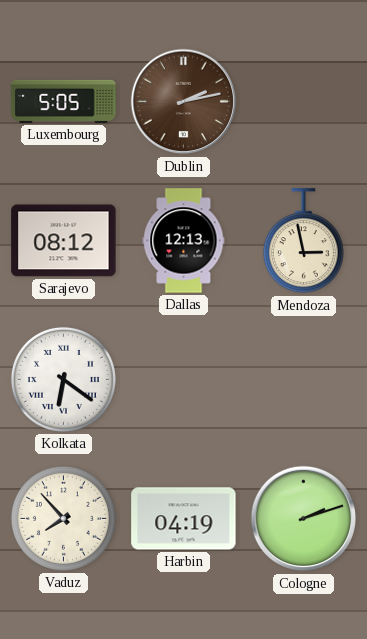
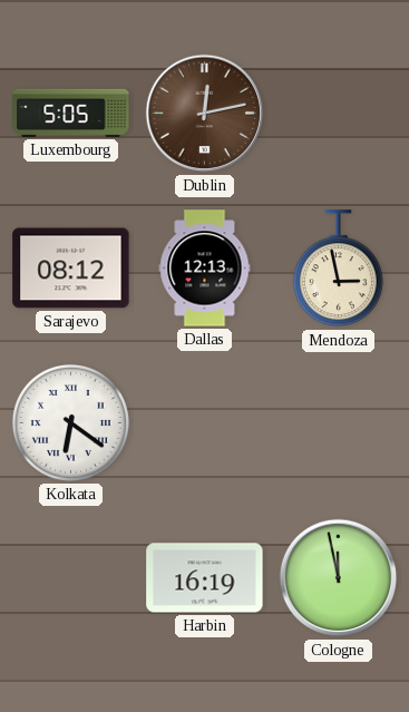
Dublin: 2:13 -> 12:13 (205, 114)
Vaduz: 7:53 -> none (63, 518)
Harbin: 04:19 -> 16:19 (205, 578)
Cologne: 2:12 -> 11:58 (339, 578)
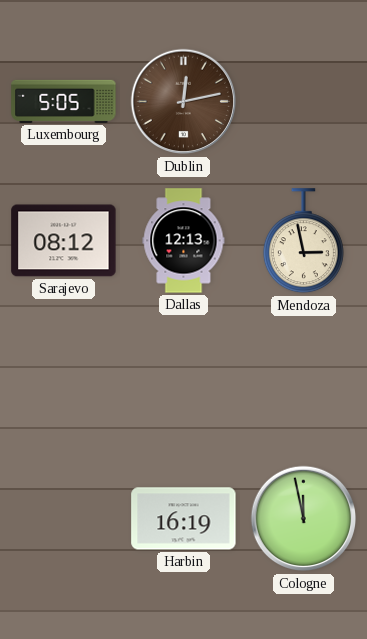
Kolkata: 6:21 -> none (70, 422)
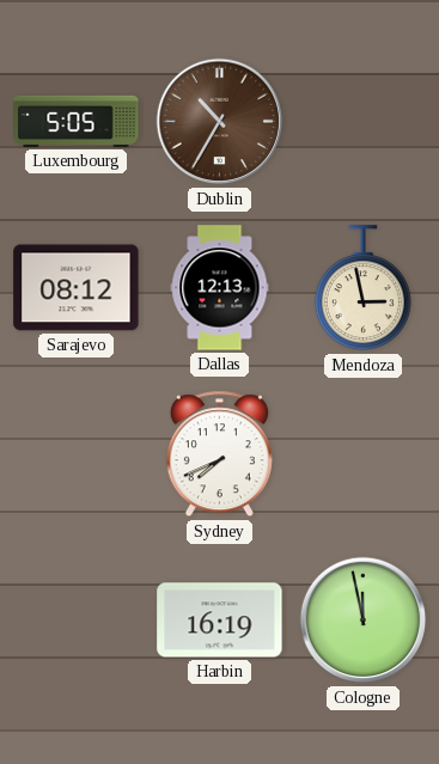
Dublin: 12:13 -> 10:35 (220, 122)
Sydney: none -> 7:41 (219, 454)
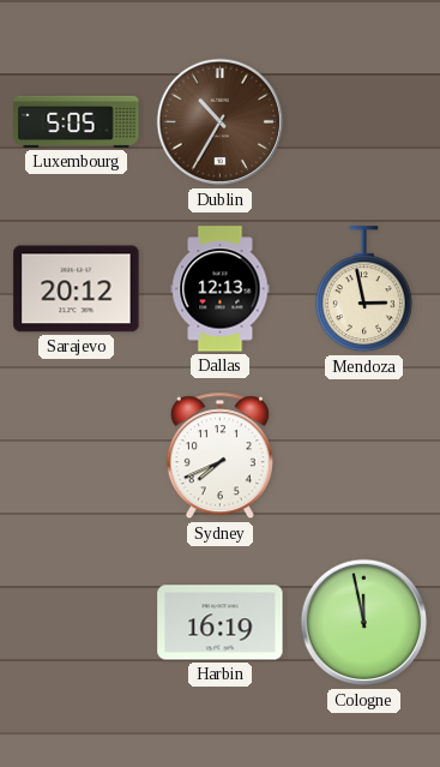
Sarajevo: 08:12 -> 20:12 (77, 289)
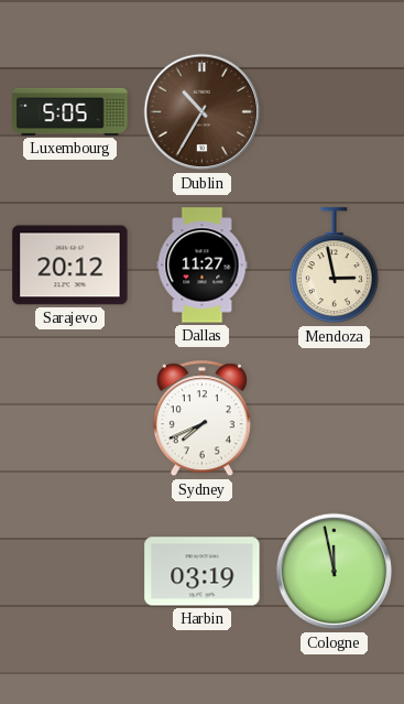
Dallas: 12:13 -> 11:27 (203, 266)
Harbin: 16:19 -> 03:19 (203, 572)
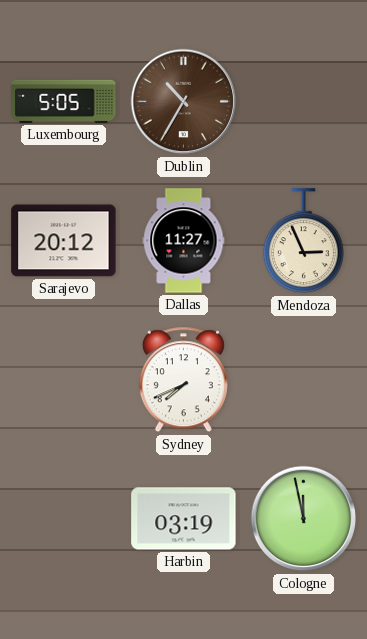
Mendoza: 2:58 -> 2:56 (303, 241)
